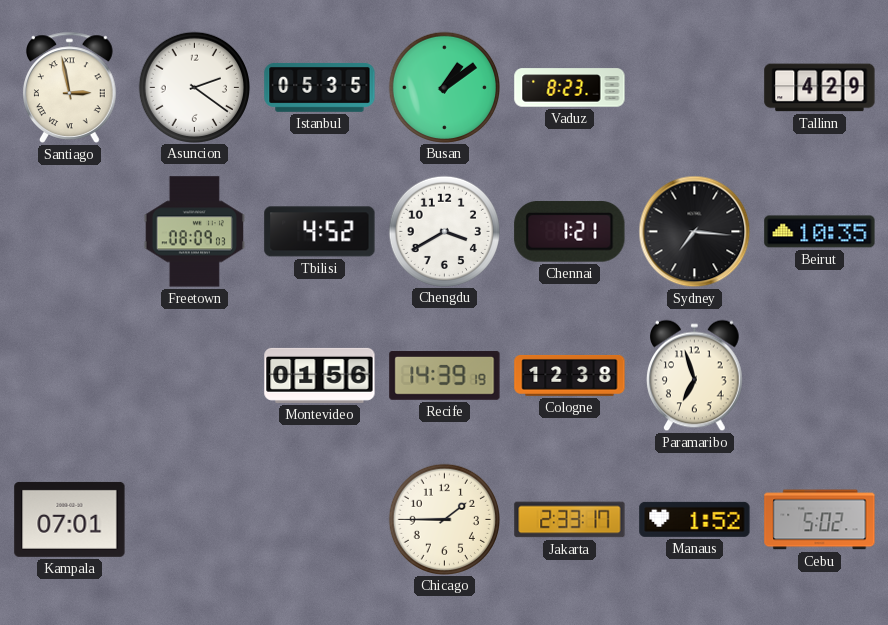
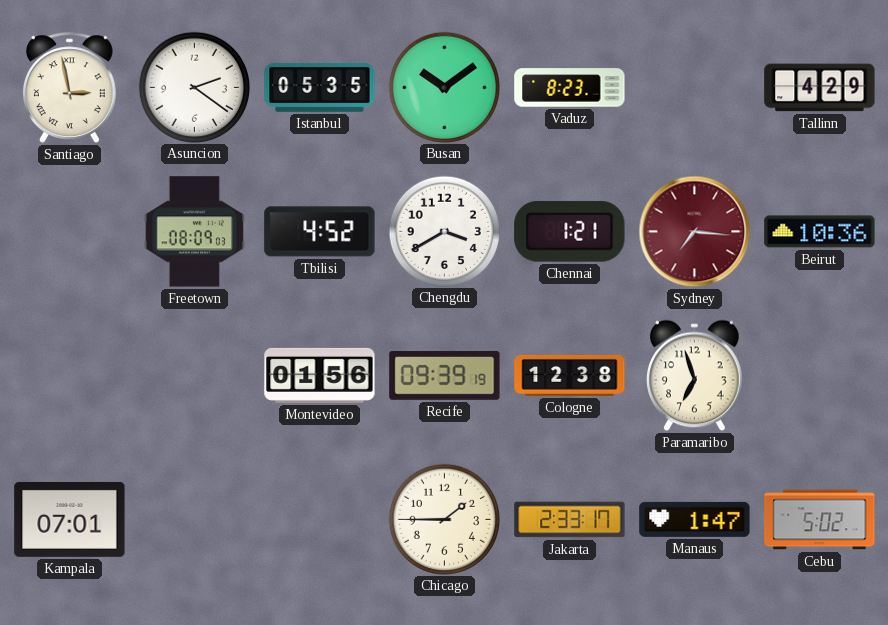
Busan: 1:09 -> 10:09 (444, 87)
Sydney dial: black -> burgundy (695, 232)
Beirut: 10:35 -> 10:36 (820, 232)
Recife: 14:39 -> 09:39 (445, 376)
Manaus: 1:52 -> 1:47 (695, 519)
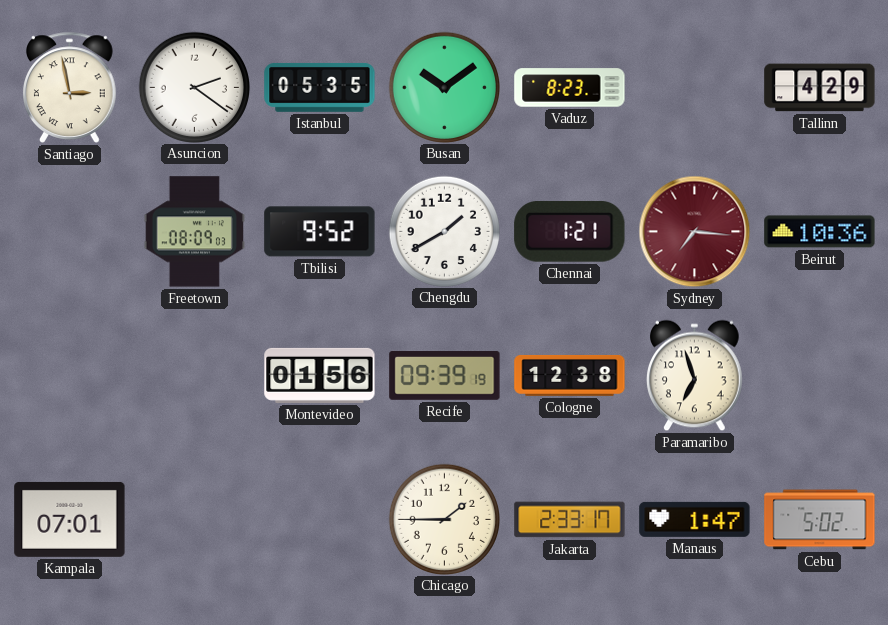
Tbilisi: 4:52 -> 9:52 (320, 232)
Chengdu: 3:40 -> 1:40 (444, 231)
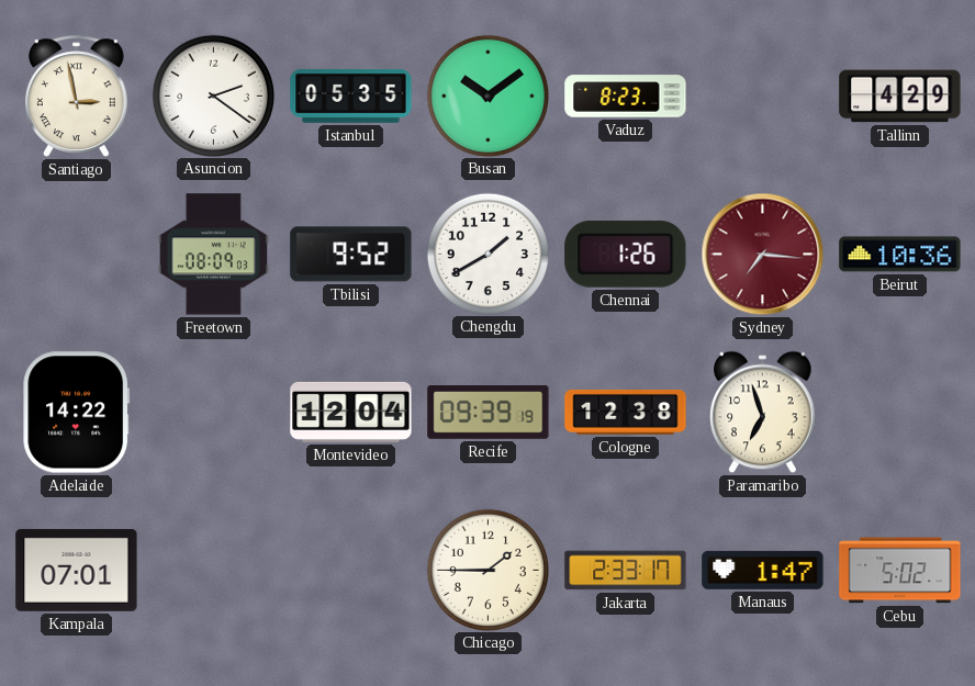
Chennai: 1:21 -> 1:26 (626, 254)
Adelaide: none -> 14:22 (77, 413)
Montevideo: 01:56 -> 12:04 (351, 412)
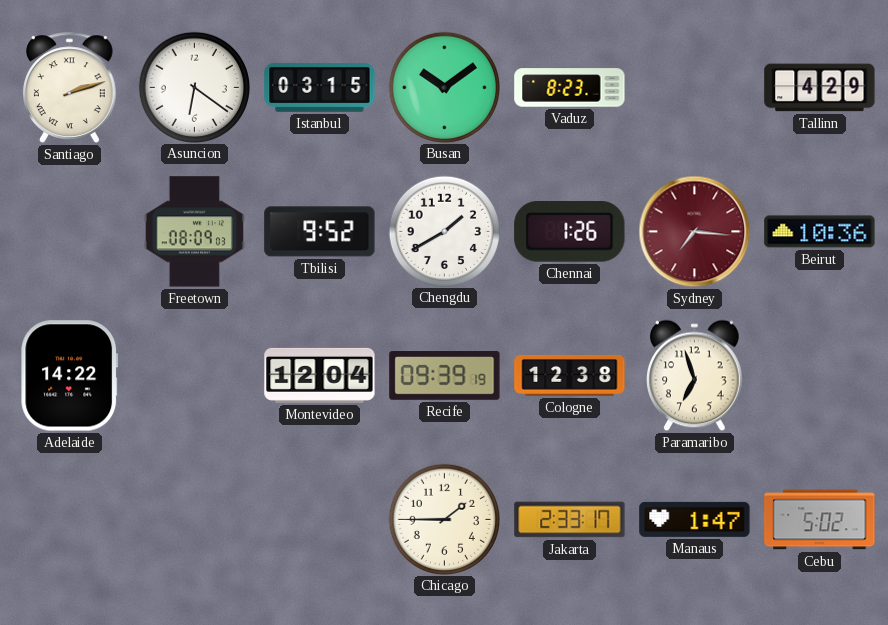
Santiago: 2:58 -> 2:12 (70, 87)
Asuncion: 2:21 -> 6:21 (194, 87)
Istanbul: 05:35 -> 03:15 (320, 87)
Kampala: 07:01 -> none (77, 570)
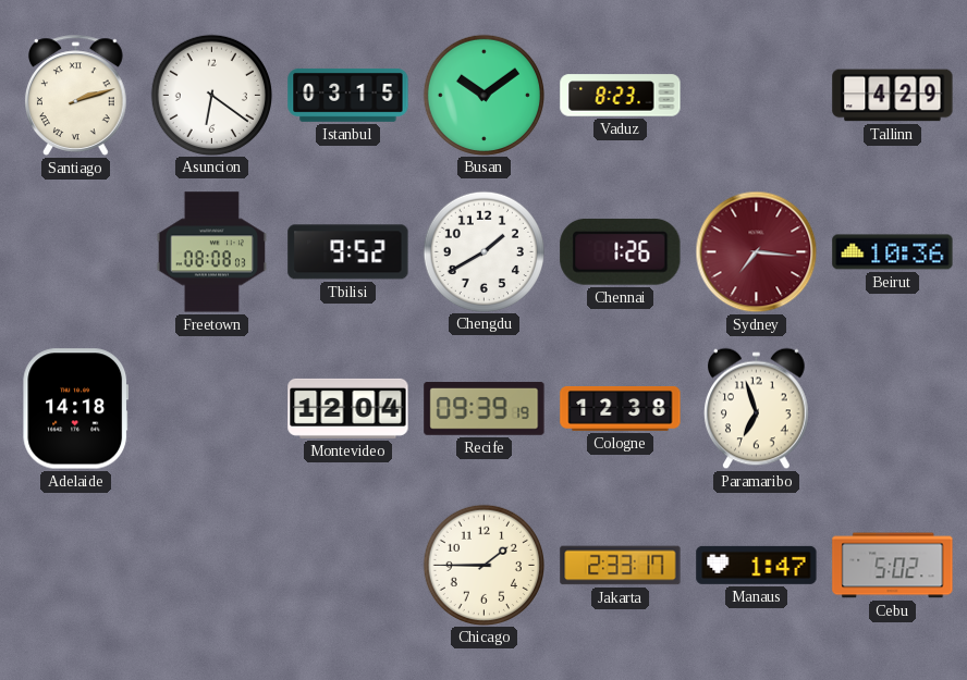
Freetown: 08:09 -> 08:08 (211, 252)
Adelaide: 14:22 -> 14:18 (76, 409)
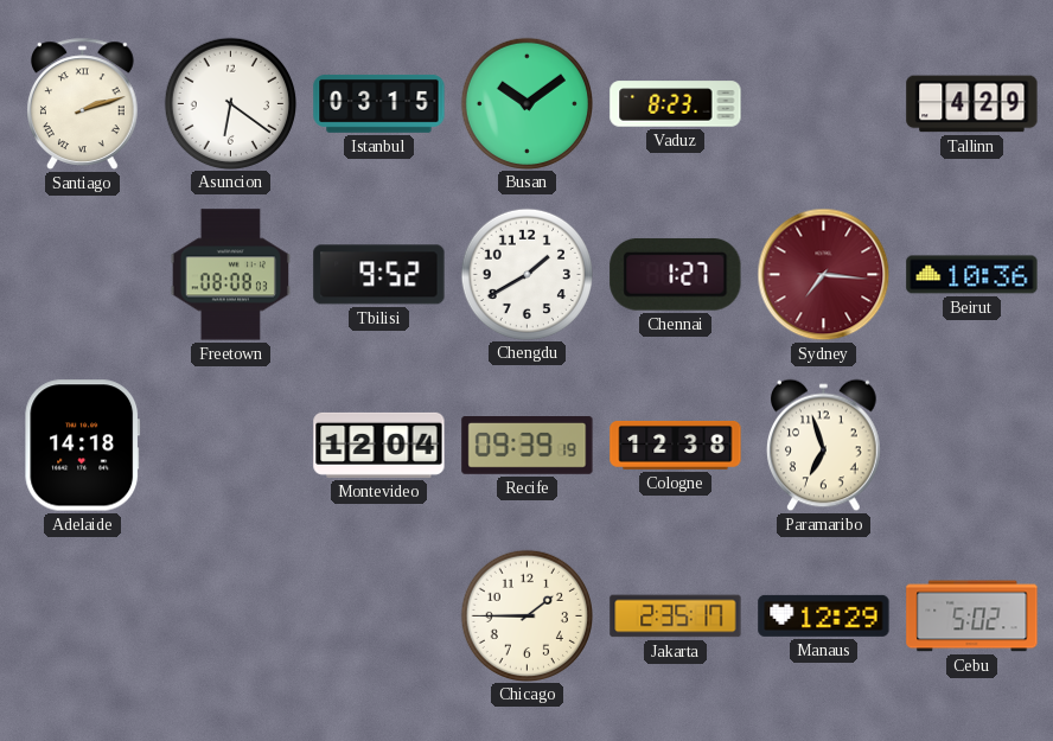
Chennai: 1:26 -> 1:27 (676, 274)
Jakarta: 2:33 -> 2:35 (676, 617)
Manaus: 1:47 -> 12:29 (824, 615)
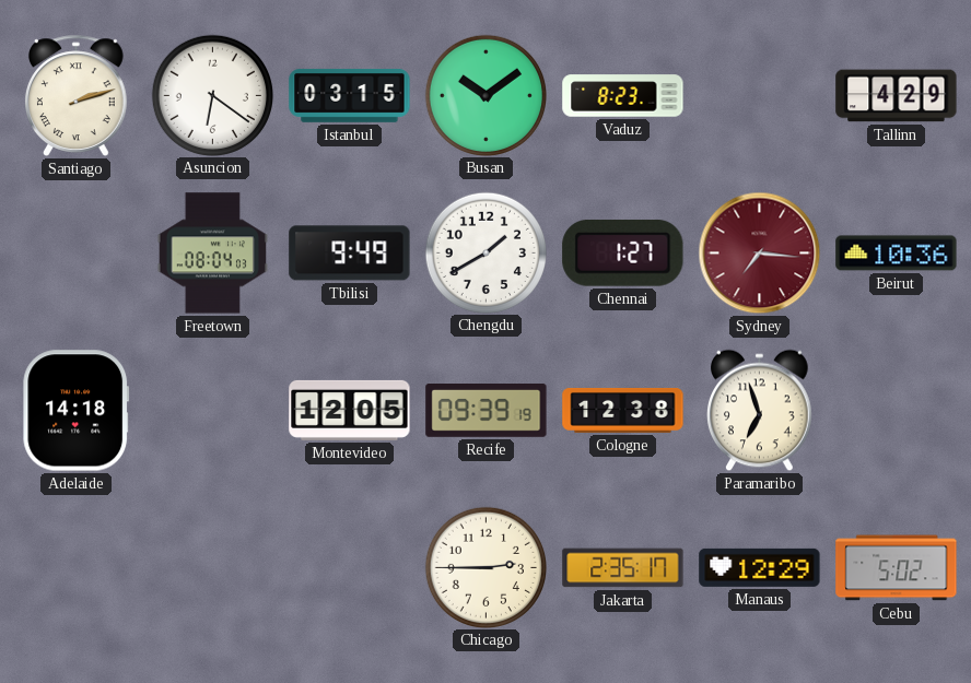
Freetown: 08:08 -> 08:04 (212, 254)
Tbilisi: 9:52 -> 9:49 (350, 254)
Montevideo: 12:04 -> 12:05 (350, 410)
Chicago: 1:45 -> 2:45 (486, 567)
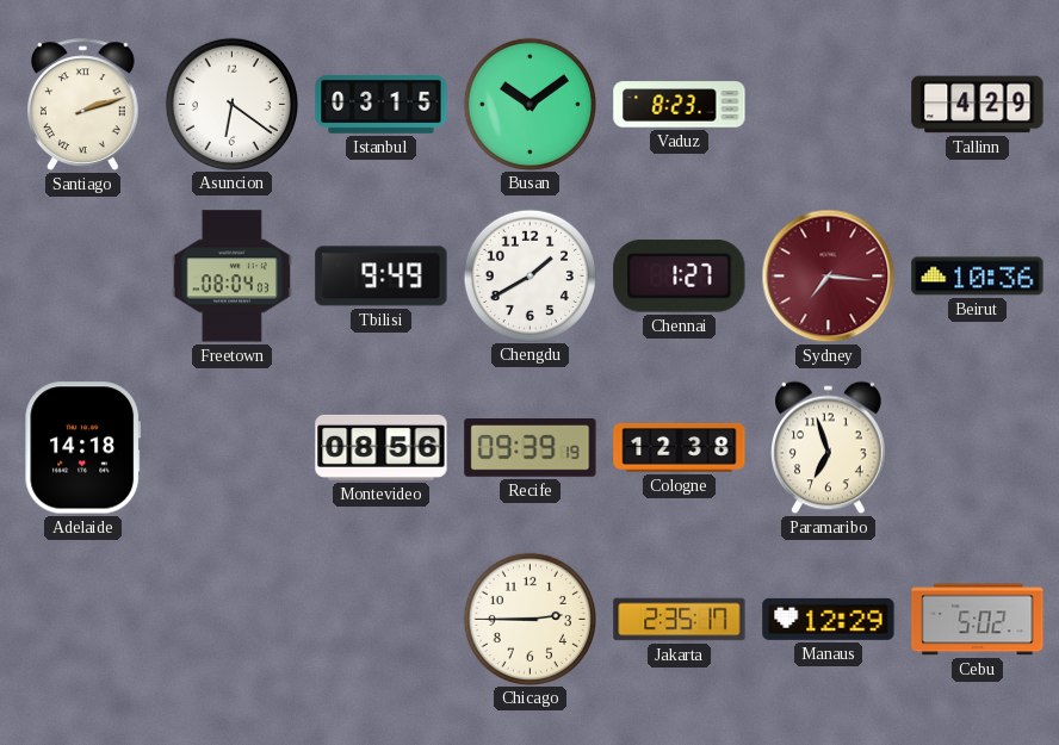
Montevideo: 12:05 -> 08:56 (382, 447)
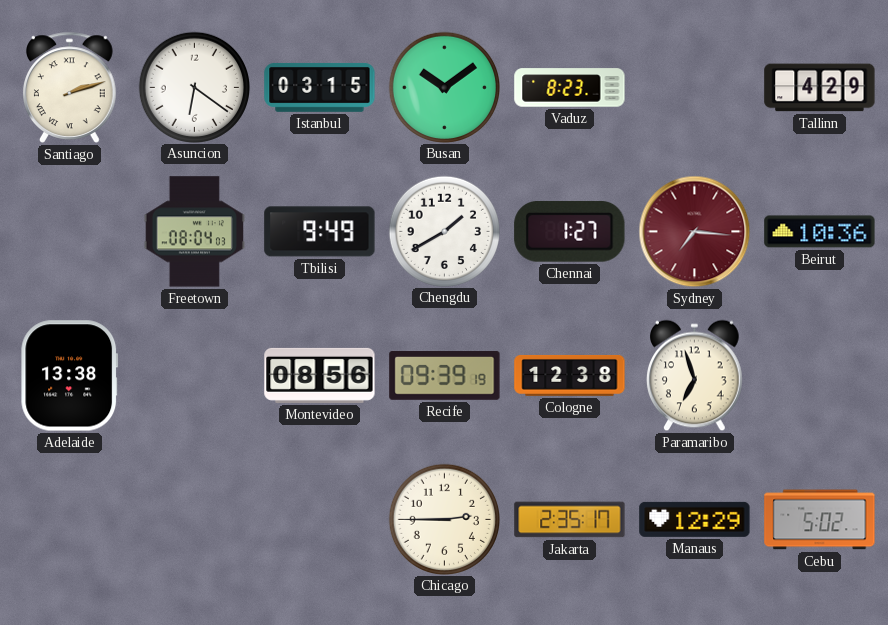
Adelaide: 14:18 -> 13:38 (70, 376)
